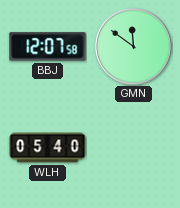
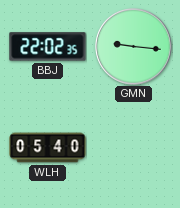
BBJ: 12:07 -> 22:02 (48, 47)
GMN: 11:51 -> 9:16 (134, 47)
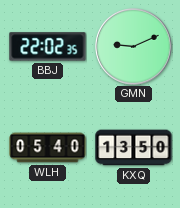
GMN: 9:16 -> 9:11 (134, 47)
KXQ: none -> 13:50 (134, 148)
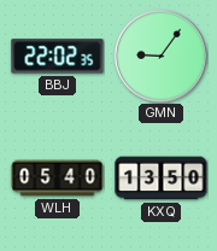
GMN: 9:11 -> 9:06 (162, 57)
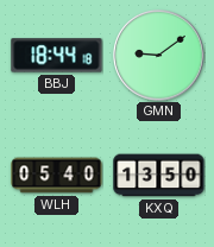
BBJ: 22:02 -> 18:44 (57, 56)
GMN: 9:06 -> 9:09 (159, 56)
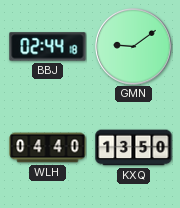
BBJ: 18:44 -> 02:44 (48, 47)
WLH: 05:40 -> 04:40 (48, 148)
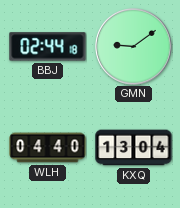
KXQ: 13:50 -> 13:04 (134, 148)
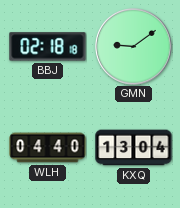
BBJ: 02:44 -> 02:18 (48, 47)
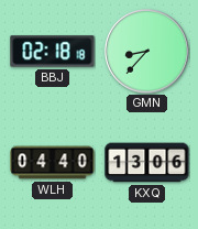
GMN: 9:09 -> 8:37 (147, 52)
KXQ: 13:04 -> 13:06 (147, 163)
